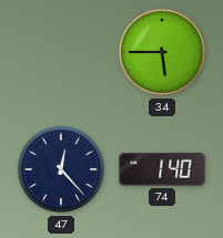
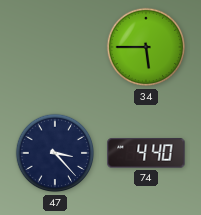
47: 12:23 -> 3:23 (55, 153)
74: 1:40 -> 4:40 (146, 153)
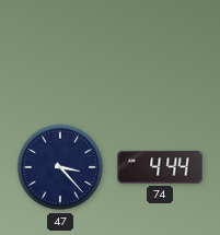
34: 5:45 -> none (146, 47)
74: 4:40 -> 4:44 (160, 167)
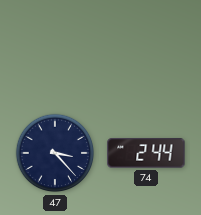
74: 4:44 -> 2:44 (146, 153)
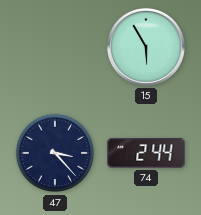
15: none -> 5:55 (146, 47)
